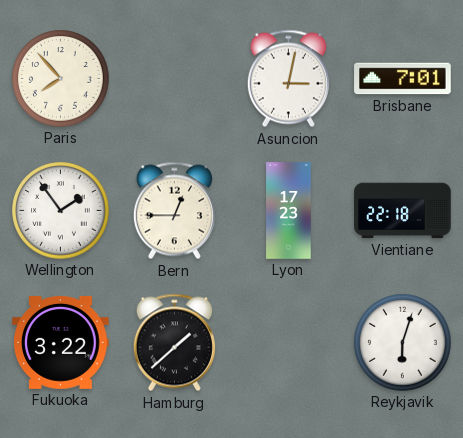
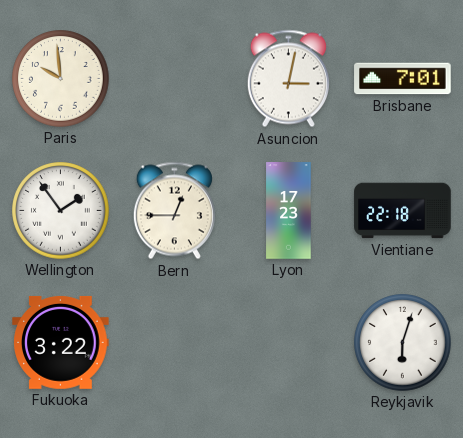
Paris: 7:53 -> 9:59 (61, 79)
Hamburg: 1:38 -> none (174, 343)
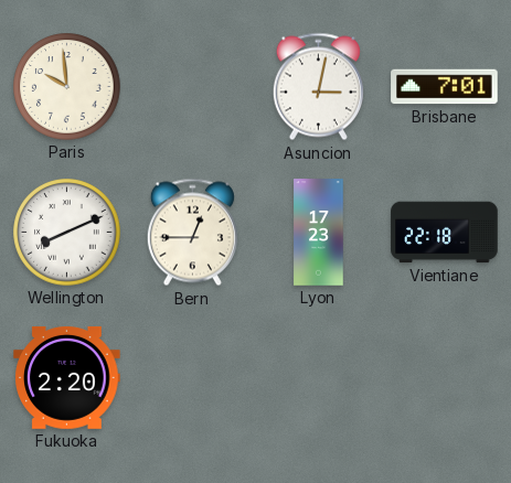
Wellington: 1:54 -> 8:11 (67, 233)
Fukuoka: 3:22 -> 2:20 (67, 377)
Reykjavik: 6:03 -> none (403, 343)
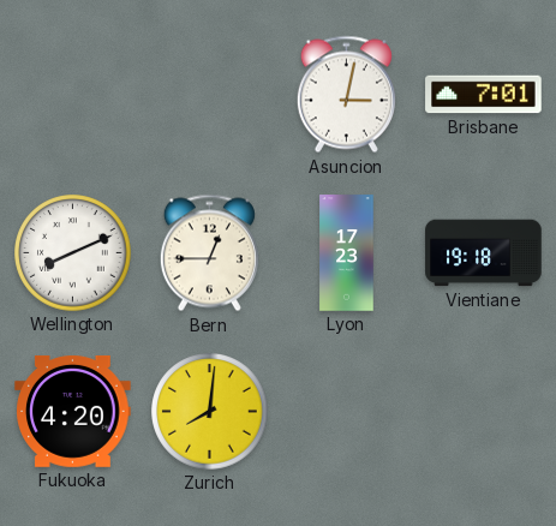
Paris: 9:59 -> none (67, 87)
Vientiane: 22:18 -> 19:18 (484, 253)
Fukuoka: 2:20 -> 4:20 (73, 411)
Zurich: none -> 8:01 (210, 412)
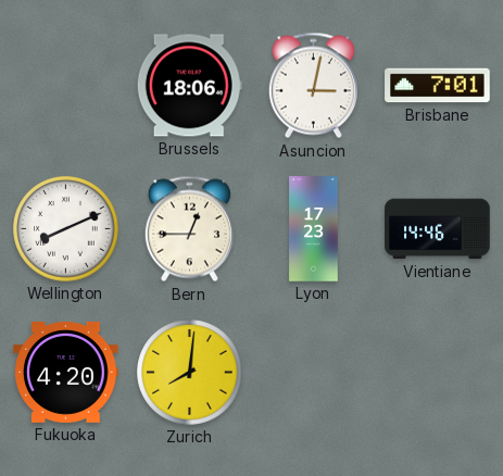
Brussels: none -> 18:06 (189, 86)
Vientiane: 19:18 -> 14:46 (438, 229)
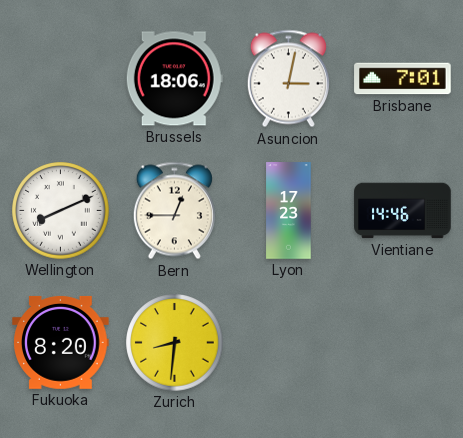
Fukuoka: 4:20 -> 8:20 (61, 342)
Zurich: 8:01 -> 8:31 (175, 343)
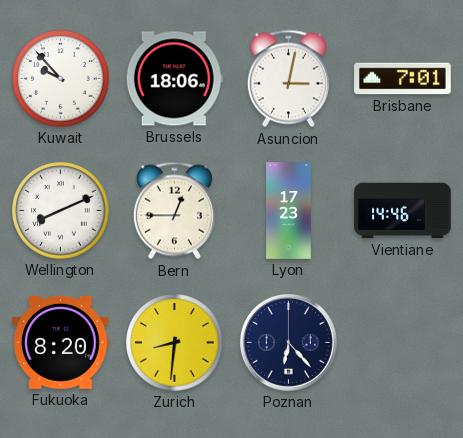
Kuwait: none -> 9:53 (61, 79)
Poznan: none -> 6:23 (288, 342)
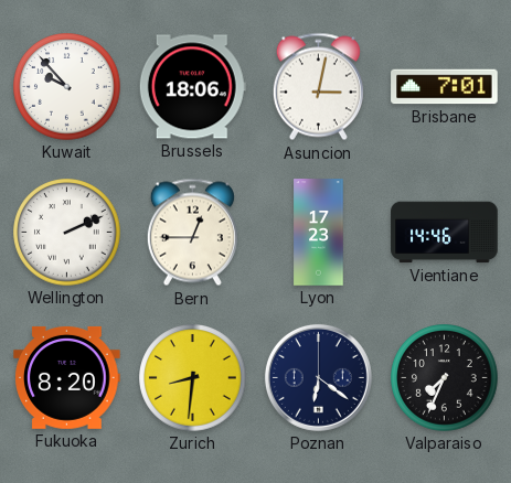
Wellington: 8:11 -> 2:11 (67, 233)
Poznan: 6:23 -> 6:21 (318, 377)
Valparaiso: none -> 7:34 (445, 378)
